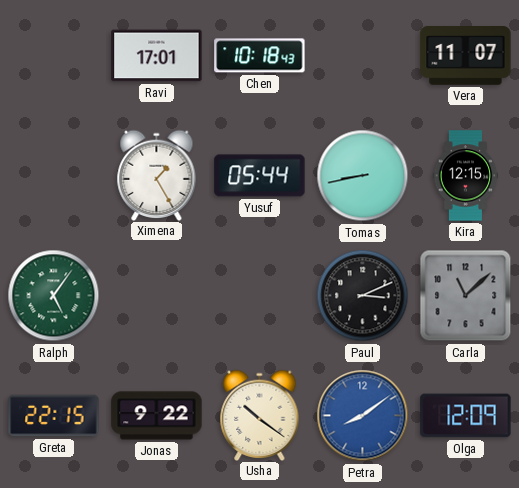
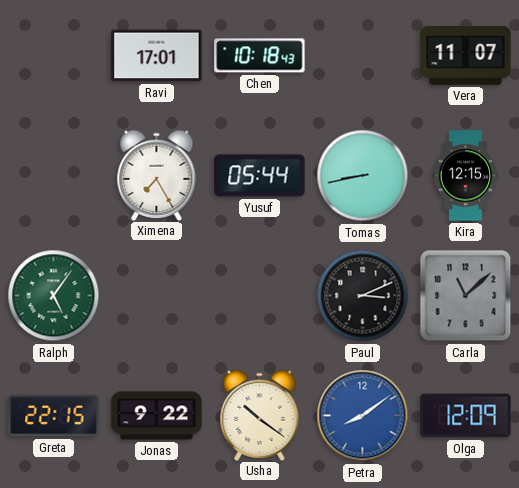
Ximena: 1:25 -> 7:25 (157, 175)
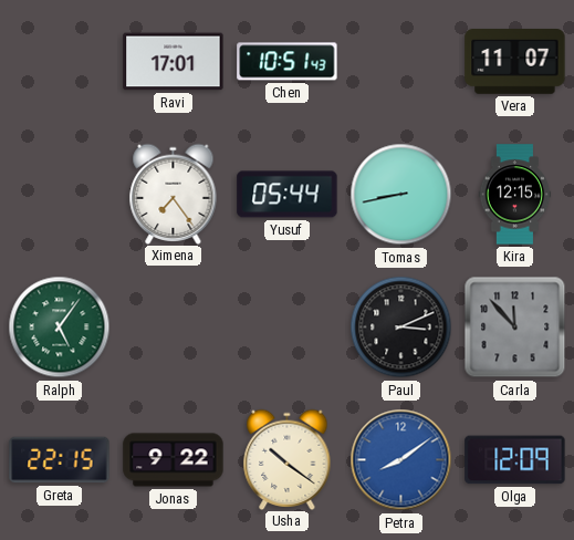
Chen: 10:18 -> 10:51 (288, 62)
Ximena: 7:25 -> 7:24 (174, 194)
Carla: 11:08 -> 11:53 (515, 328)
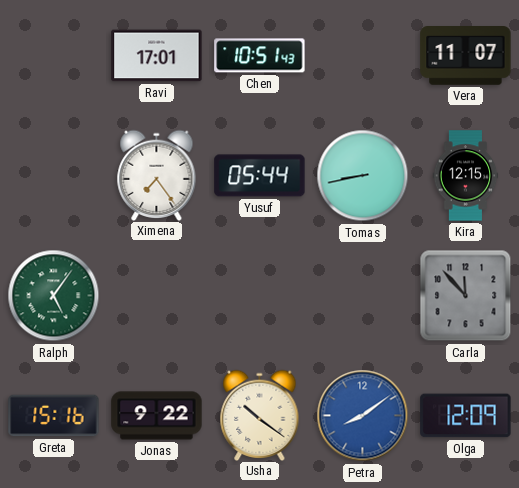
Paul: 3:11 -> none (401, 328)
Greta: 22:15 -> 15:16 (54, 416)
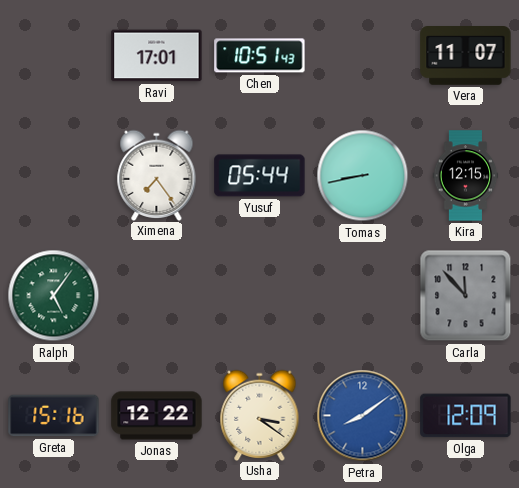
Jonas: 9:22 -> 12:22 (157, 416)
Usha: 10:21 -> 3:21 (260, 415)
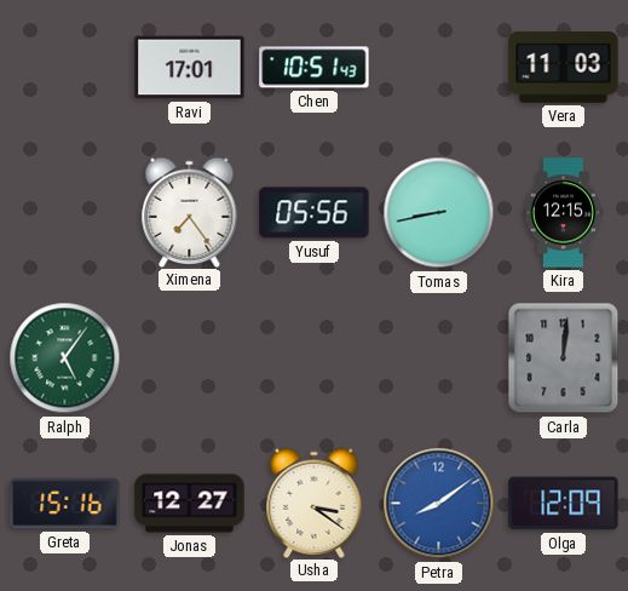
Vera: 11:07 -> 11:03 (564, 68)
Yusuf: 05:44 -> 05:56 (315, 213)
Carla: 11:53 -> 12:01 (564, 358)
Jonas: 12:22 -> 12:27 (190, 504)
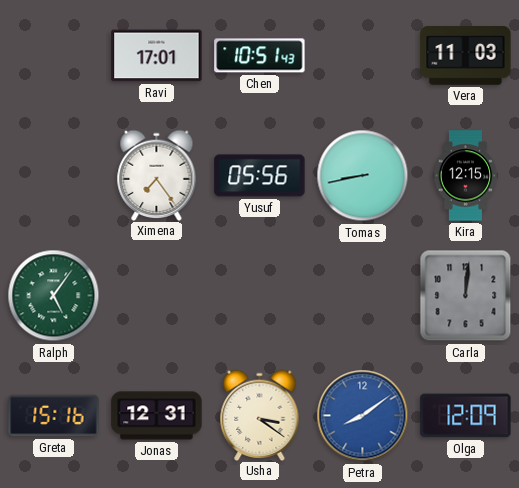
Jonas: 12:27 -> 12:31 (157, 416)
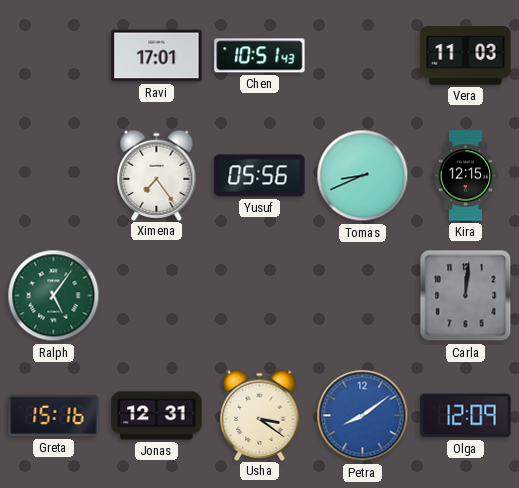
Tomas: 8:43 -> 8:41 (363, 176)
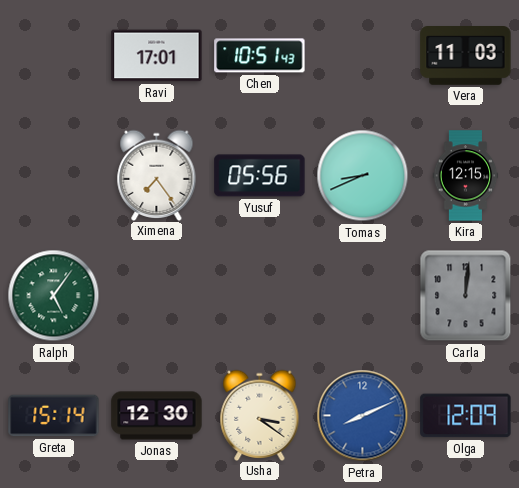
Greta: 15:16 -> 15:14 (54, 416)
Jonas: 12:31 -> 12:30 (157, 416)
Petra: 8:09 -> 8:11 (363, 416)
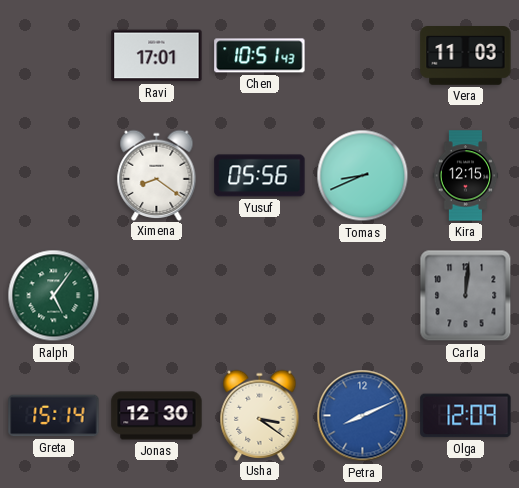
Ximena: 7:24 -> 8:21 (157, 175)
